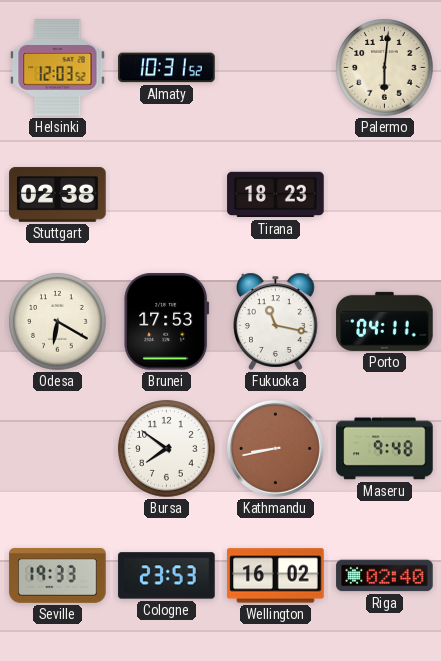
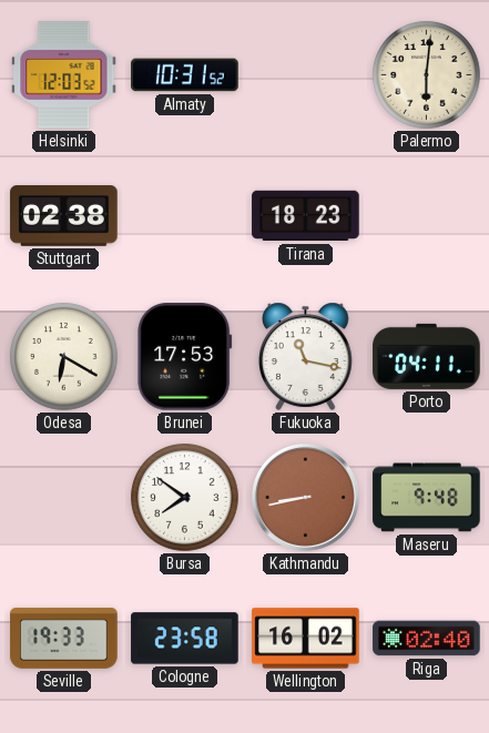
Cologne: 23:53 -> 23:58 (185, 639)
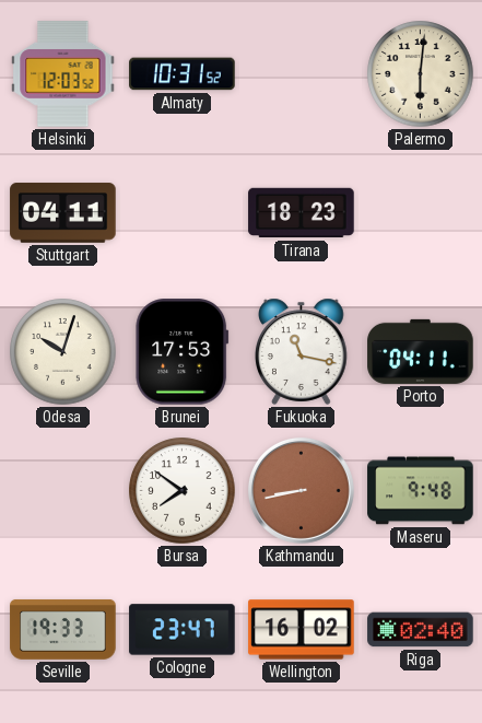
Stuttgart: 02:38 -> 04:11 (63, 213)
Odesa: 6:20 -> 10:03 (63, 352)
Cologne: 23:58 -> 23:47 (183, 630)
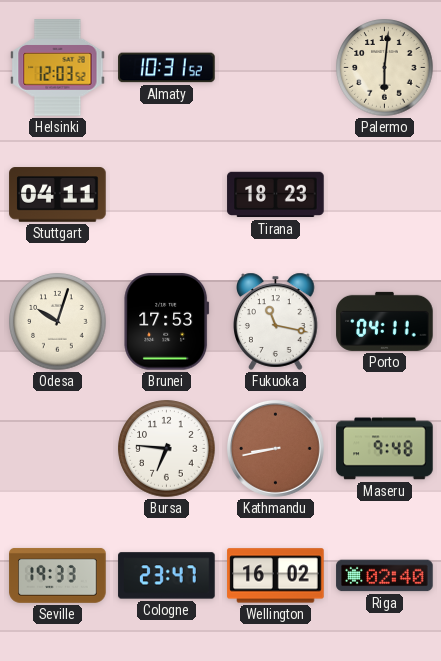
Bursa: 7:51 -> 6:46 (167, 449)
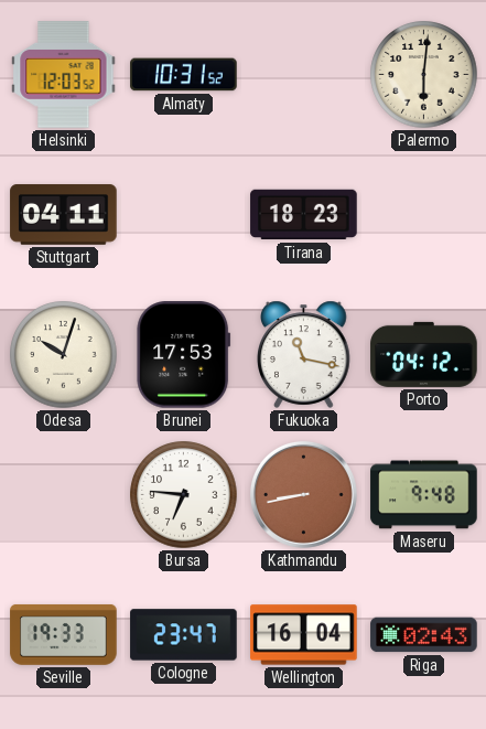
Porto: 04:11 -> 04:12 (424, 354)
Wellington: 16:02 -> 16:04 (304, 635)
Riga: 02:40 -> 02:43 (424, 635)
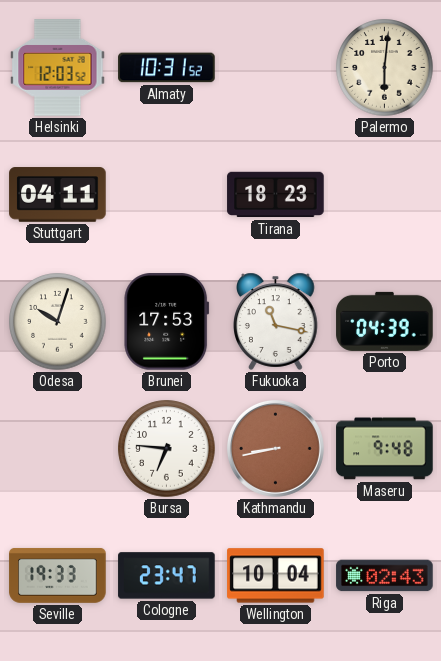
Porto: 04:12 -> 04:39 (385, 321)
Wellington: 16:04 -> 10:04 (276, 576)
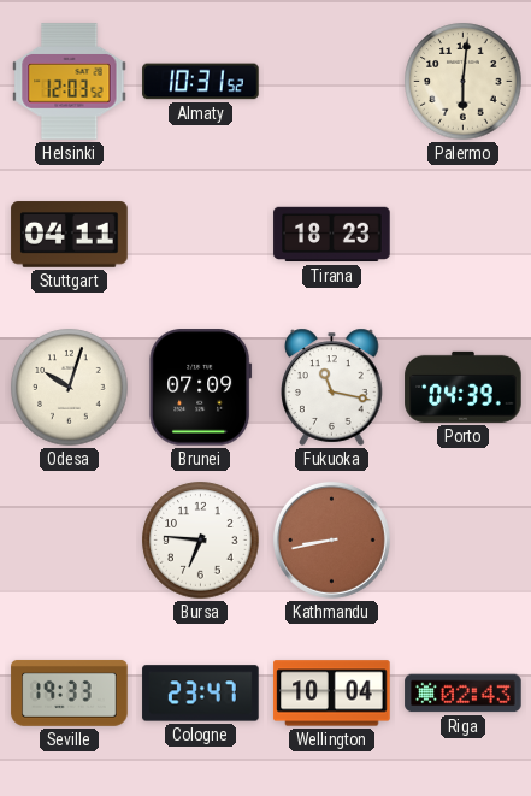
Brunei: 17:53 -> 07:09 (201, 388)
Maseru: 9:48 -> none (385, 449)
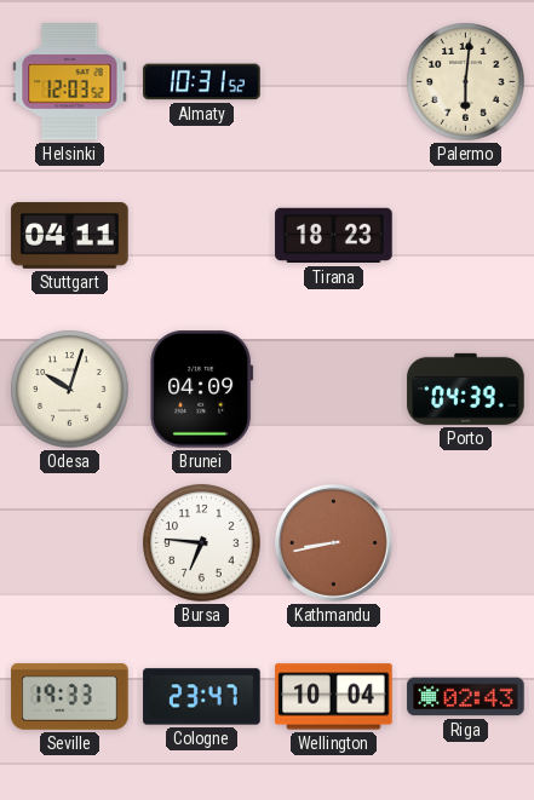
Brunei: 07:09 -> 04:09 (202, 390)
Fukuoka: 11:17 -> none (332, 387)
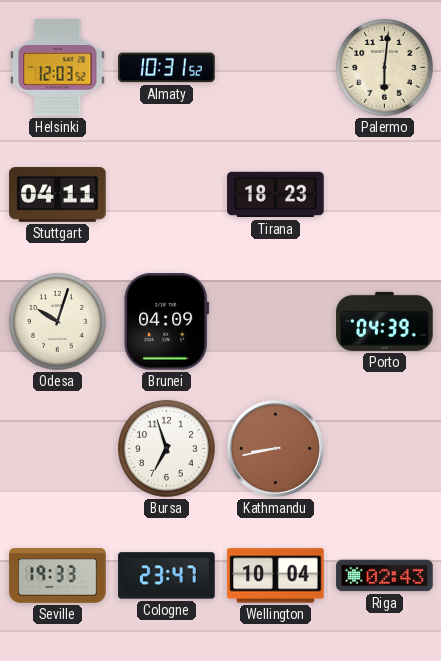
Bursa: 6:46 -> 6:57 (167, 449)
